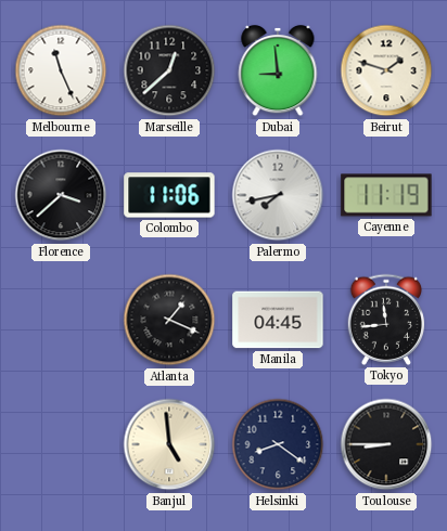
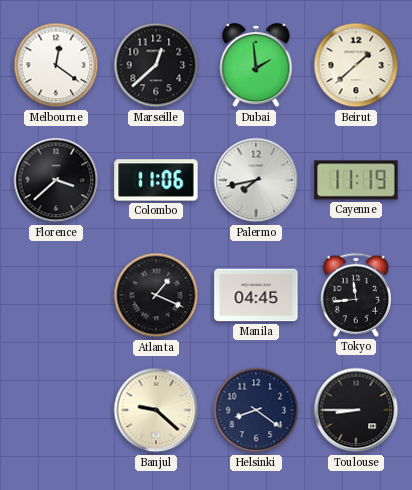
Melbourne: 11:26 -> 12:21 (56, 65)
Dubai: 8:59 -> 1:59 (256, 65)
Beirut: 1:48 -> 1:38 (356, 65)
Banjul: 4:59 -> 9:22 (156, 410)
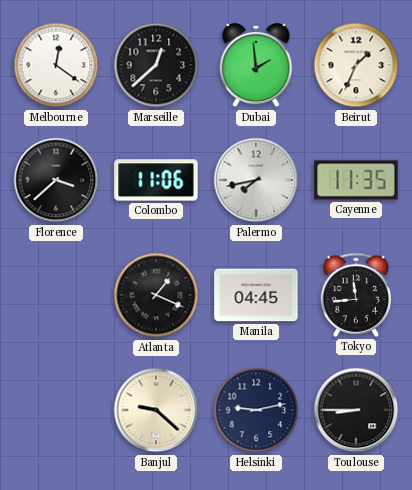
Beirut: 1:38 -> 1:34 (356, 65)
Cayenne: 11:19 -> 11:35 (356, 180)
Helsinki: 8:21 -> 9:13 (256, 410)
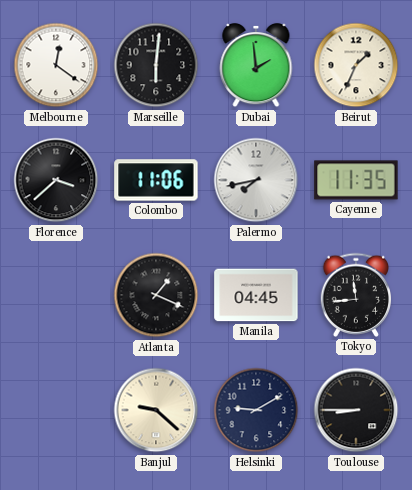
Marseille: 12:38 -> 6:01 (156, 65)
Helsinki: 9:13 -> 9:10 (256, 410)
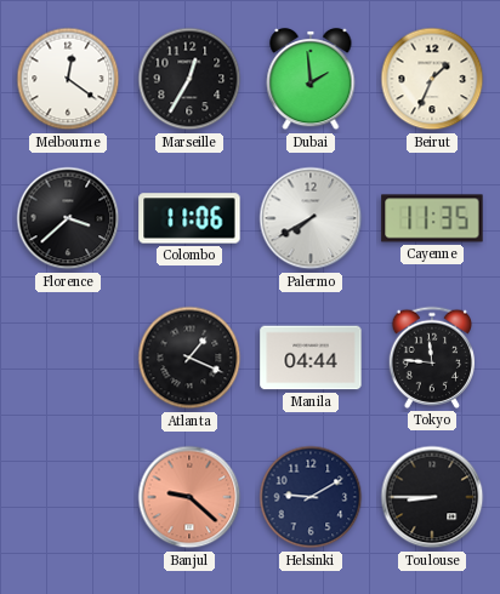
Marseille: 6:01 -> 12:35 (189, 79)
Palermo: 7:43 -> 7:40 (311, 218)
Manila: 04:45 -> 04:44 (311, 358)
Tokyo: 11:44 -> 11:46 (431, 358)
Banjul dial: cream -> salmon (189, 497)
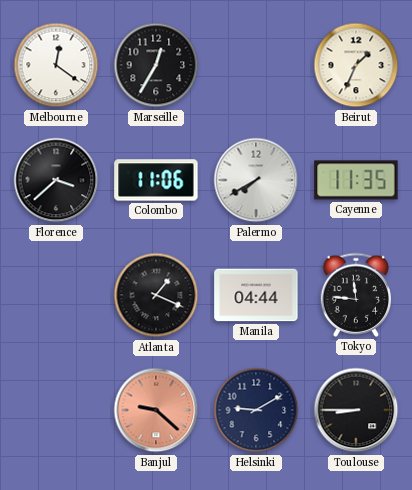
Dubai: 1:59 -> none (311, 79)
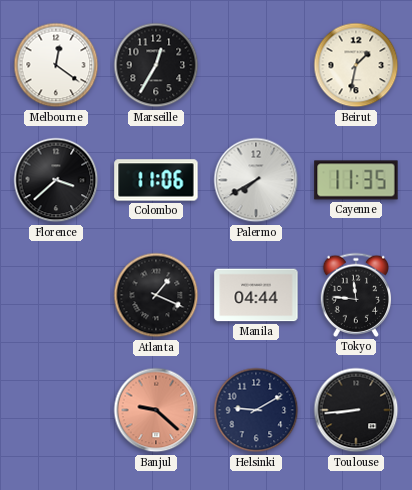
Beirut: 1:34 -> 1:32 (356, 65)
Toulouse: 8:45 -> 8:44 (356, 410)
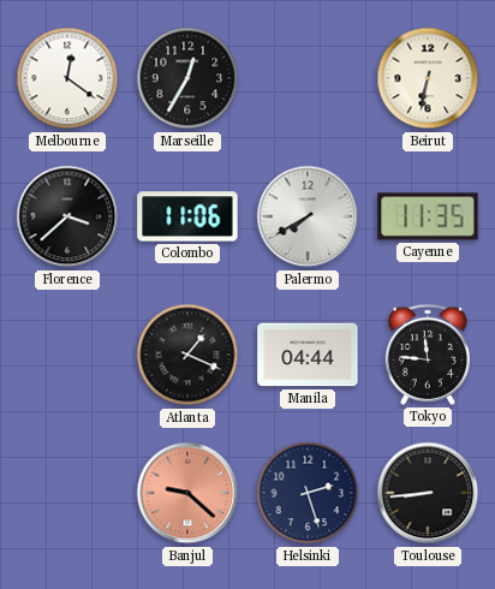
Beirut: 1:32 -> 6:32 (428, 78)
Helsinki: 9:10 -> 2:27 (308, 493)
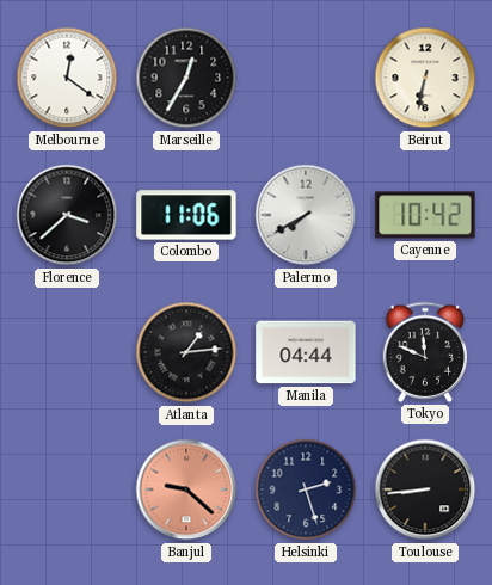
Cayenne: 11:35 -> 10:42 (425, 215)
Atlanta: 1:19 -> 1:14 (186, 352)
Tokyo: 11:46 -> 11:49 (424, 352)
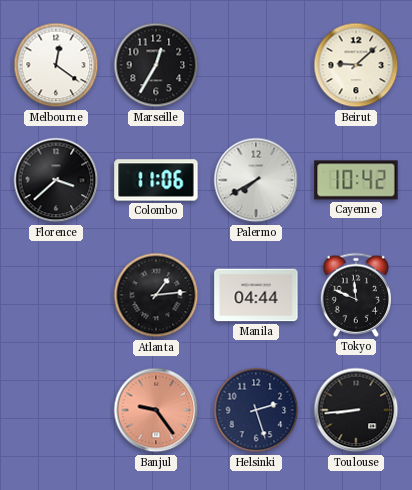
Beirut: 6:32 -> 9:08 (356, 65)
Banjul: 9:22 -> 9:24 (156, 410)
